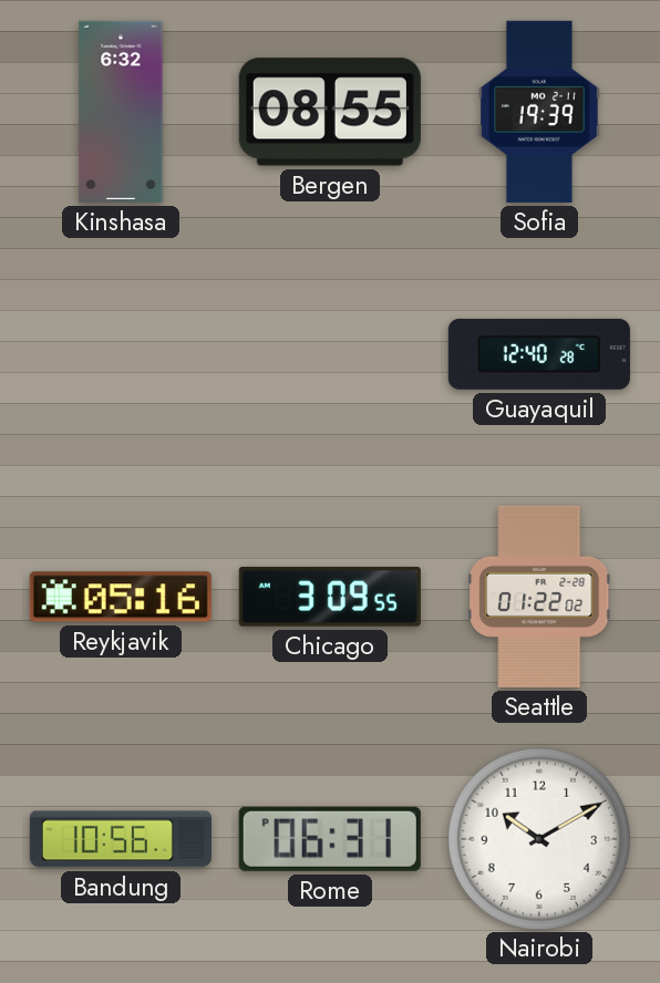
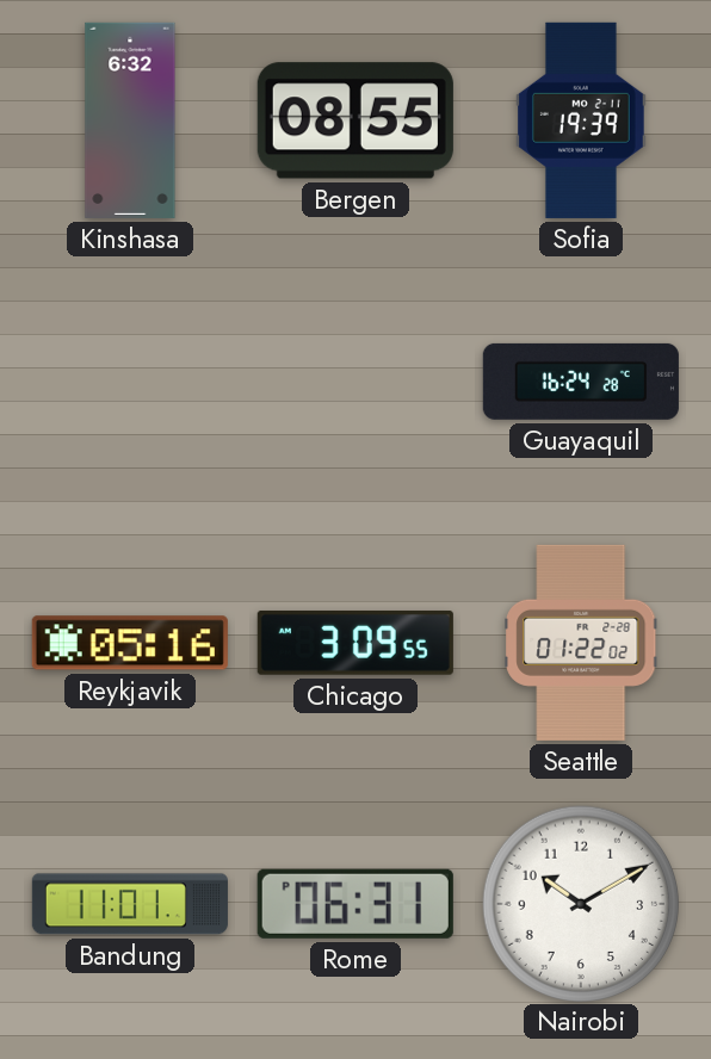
Guayaquil: 12:40 -> 16:24 (581, 382)
Bandung: 10:56 -> 11:01 (130, 904)
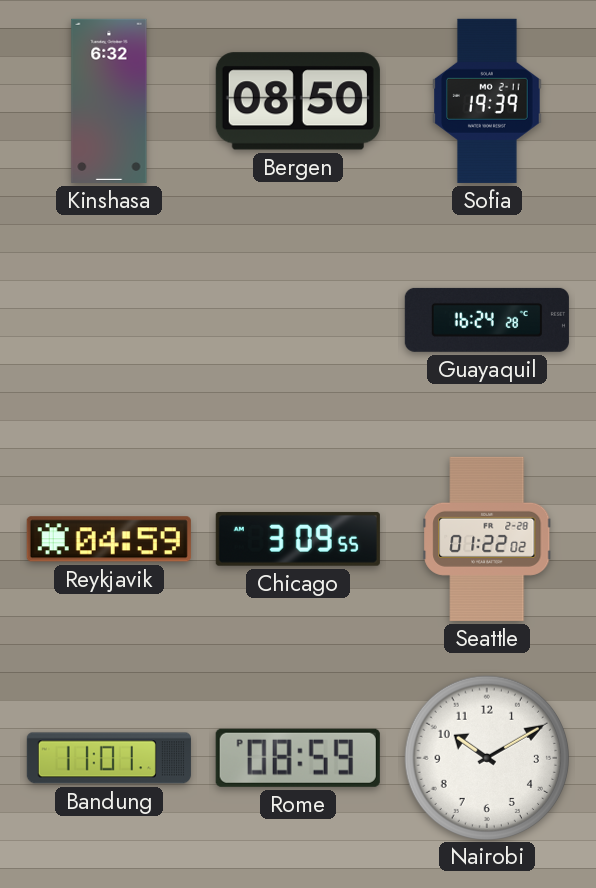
Bergen: 08:55 -> 08:50 (298, 101)
Reykjavik: 05:16 -> 04:59 (109, 539)
Rome: 06:31 -> 08:59 (298, 758)
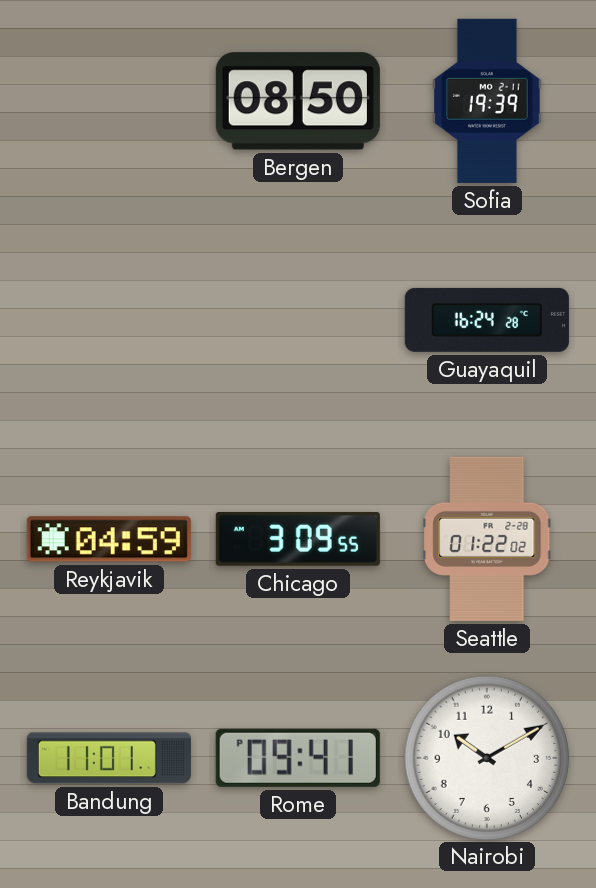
Kinshasa: 6:32 -> none (109, 101)
Rome: 08:59 -> 09:41 (298, 758)
